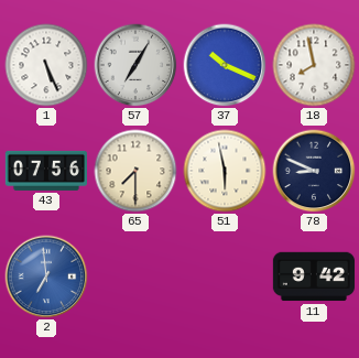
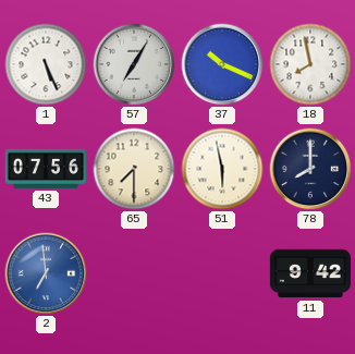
78: 8:49 -> 8:00 (310, 169)
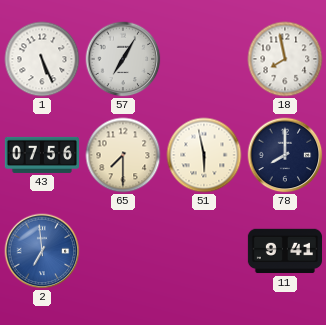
37: 10:19 -> none (222, 64)
11: 9:42 -> 9:41 (284, 251)
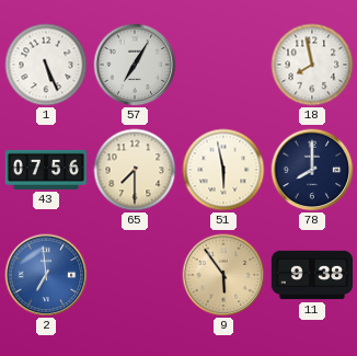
9: none -> 5:54 (223, 275)
11: 9:41 -> 9:38 (311, 275)
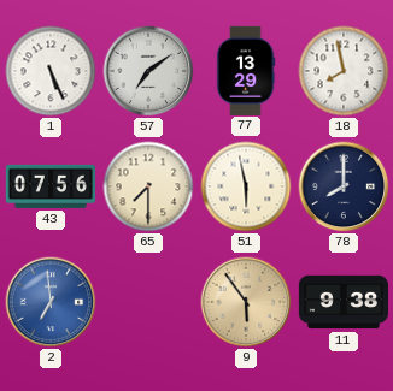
57: 7:05 -> 7:09 (148, 71)
77: none -> 13:29 (246, 70)
